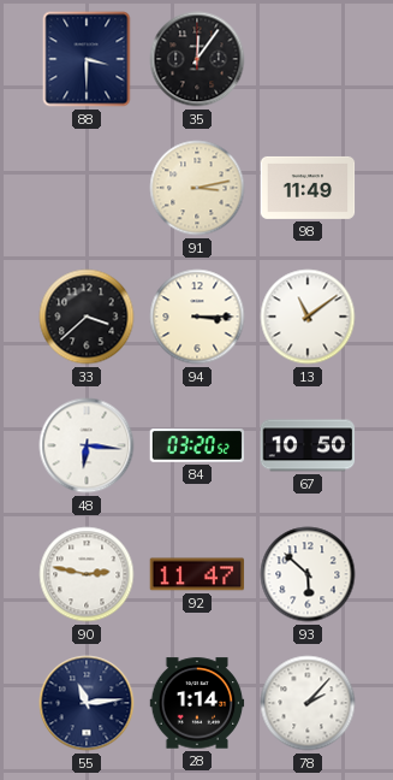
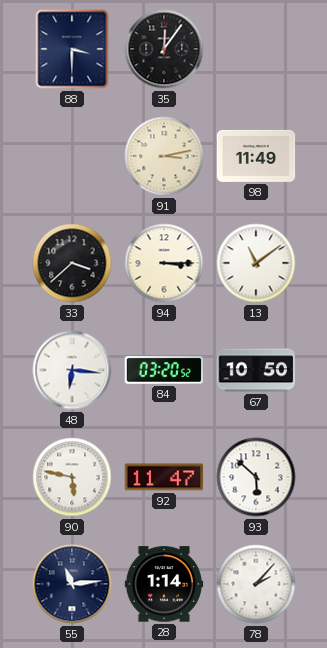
90: 2:47 -> 5:47 (72, 477)
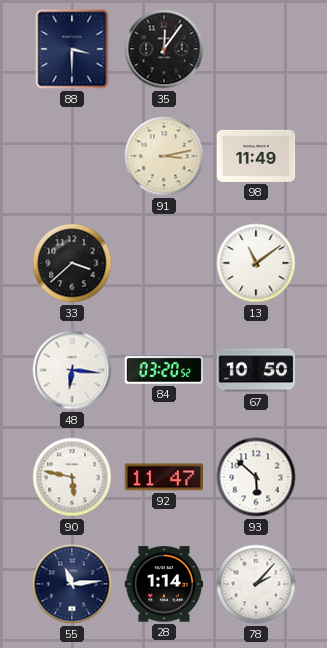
94: 3:15 -> none (164, 263)
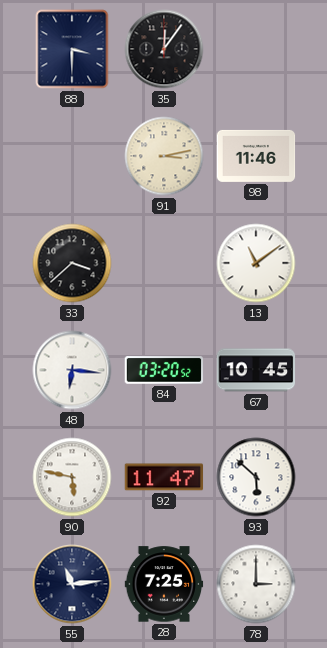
98: 11:49 -> 11:46 (256, 156)
67: 10:50 -> 10:45 (256, 370)
28: 1:14 -> 7:25 (164, 584)
78: 2:07 -> 3:00 (256, 584)
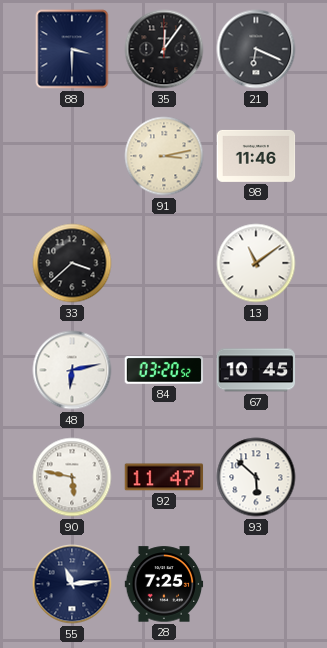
21: none -> 6:19 (256, 49)
48: 6:16 -> 6:13 (72, 370)
78: 3:00 -> none (256, 584)
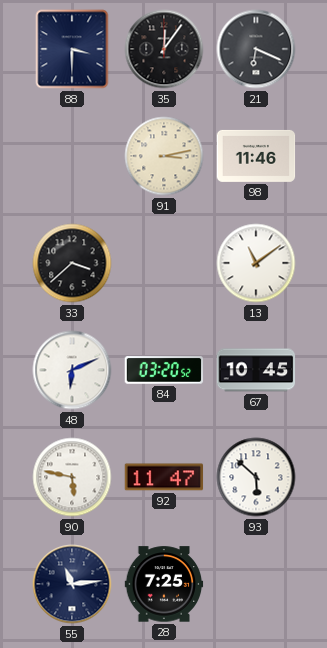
48: 6:13 -> 6:11 (72, 370)
